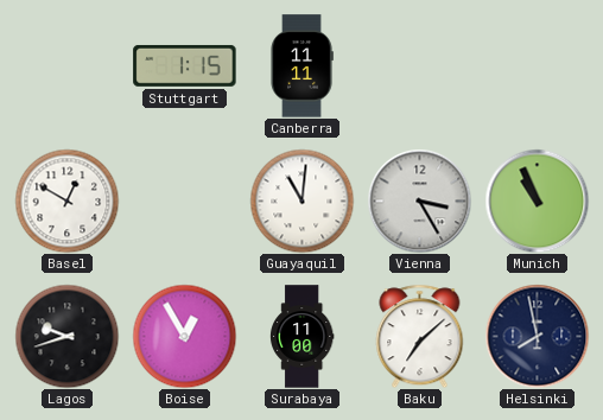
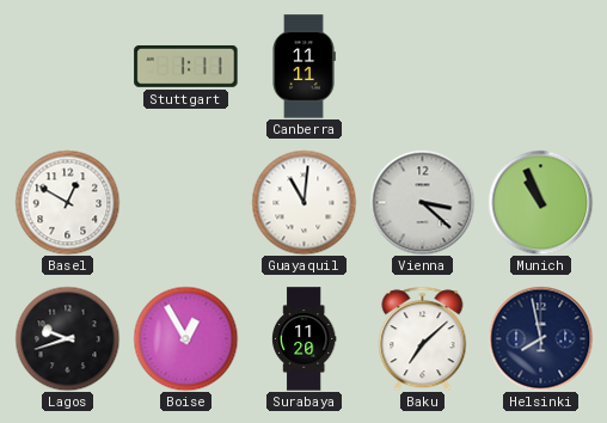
Stuttgart: 1:15 -> 1:11 (186, 66)
Vienna: 3:25 -> 3:22 (422, 202)
Surabaya: 11:00 -> 11:20 (303, 339)
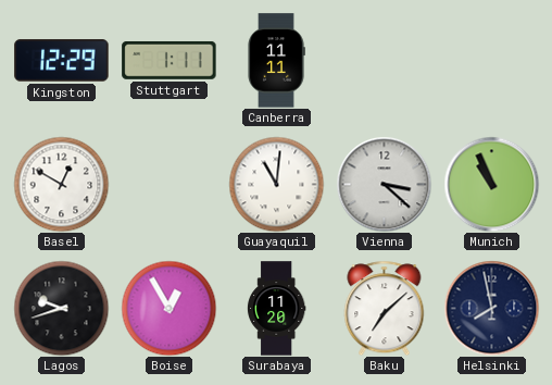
Kingston: none -> 12:29 (62, 61)
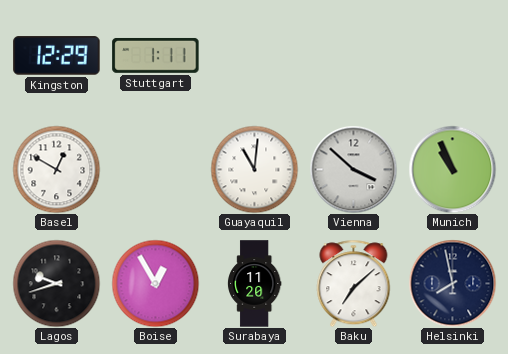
Canberra: 11:11 -> none (276, 61)
Vienna: 3:22 -> 3:52 (353, 169)
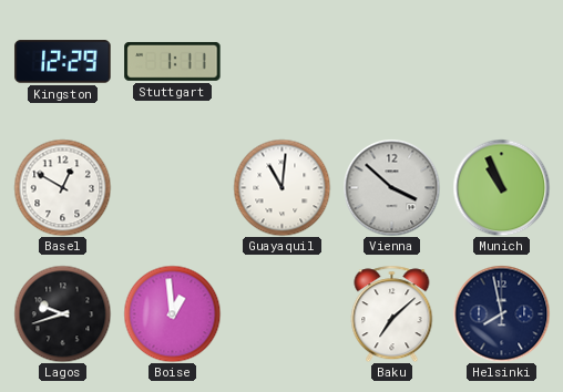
Boise: 12:55 -> 12:59 (172, 313)
Surabaya: 11:20 -> none (254, 284)
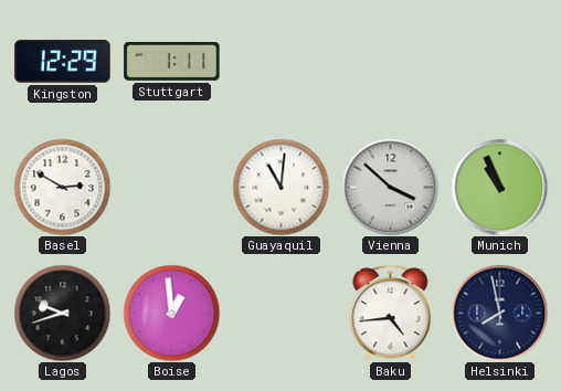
Basel: 12:50 -> 2:50 (62, 187)
Baku: 7:08 -> 4:44 (391, 313)
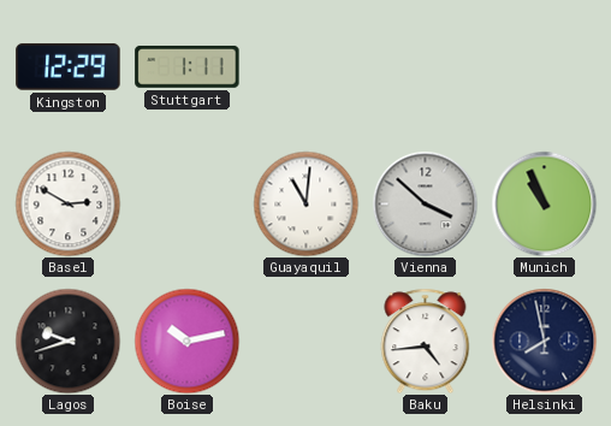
Boise: 12:59 -> 10:13 (186, 341)
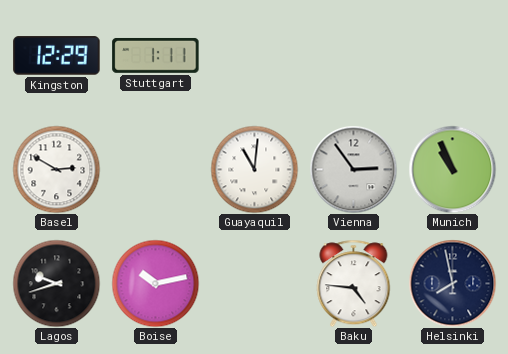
Vienna: 3:52 -> 2:54 (353, 169)
Baku: 4:44 -> 4:46 (354, 283)
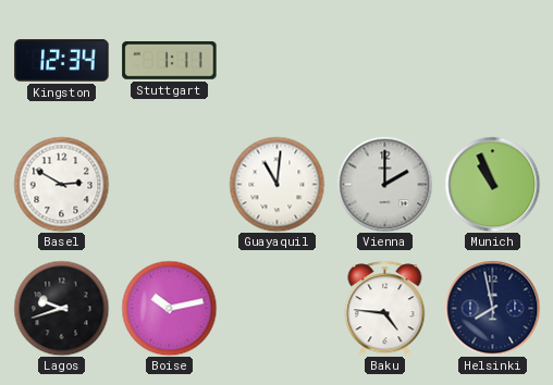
Kingston: 12:29 -> 12:34 (62, 61)
Vienna: 2:54 -> 2:00 (384, 184)
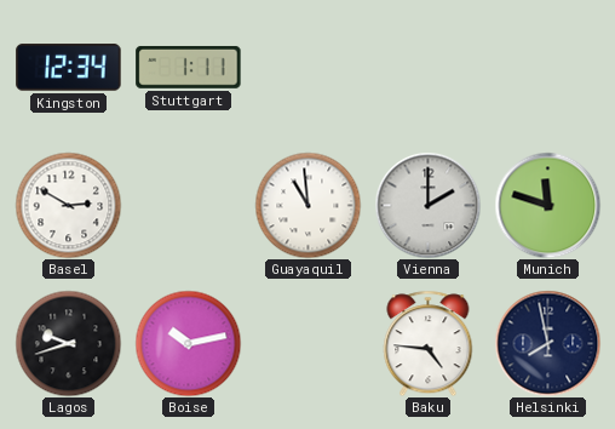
Guayaquil: 11:01 -> 10:59 (307, 205)
Munich: 10:56 -> 11:48 (547, 205)
